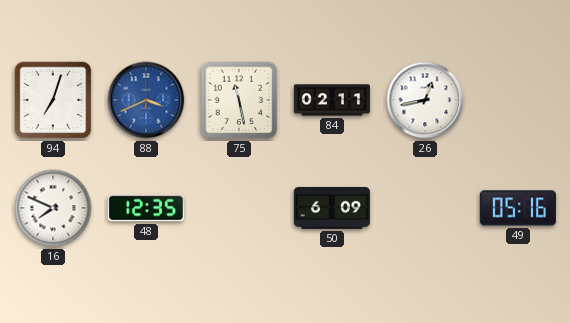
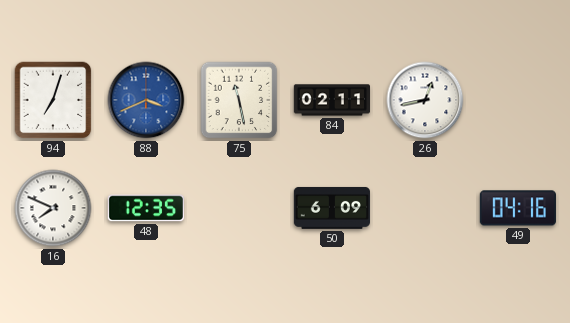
49: 05:16 -> 04:16 (518, 208)
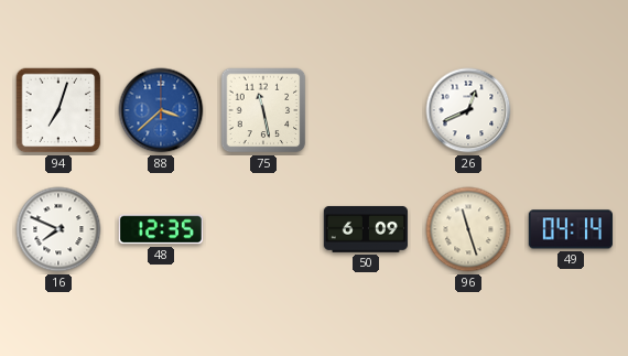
88: 3:41 -> 3:38 (161, 110)
84: 02:11 -> none (331, 100)
26: 12:43 -> 12:41 (468, 110)
96: none -> 11:27 (468, 229)
49: 04:16 -> 04:14 (571, 229)
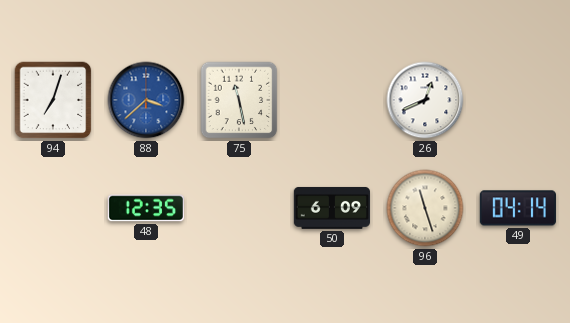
16: 7:49 -> none (58, 229)
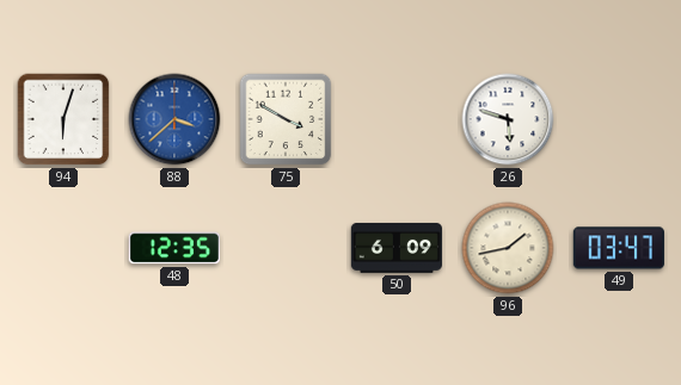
94: 7:03 -> 6:03 (63, 119)
75: 11:28 -> 3:50 (286, 119)
26: 12:41 -> 5:48 (508, 119)
96: 11:27 -> 1:43 (508, 248)
49: 04:14 -> 03:47 (619, 248)
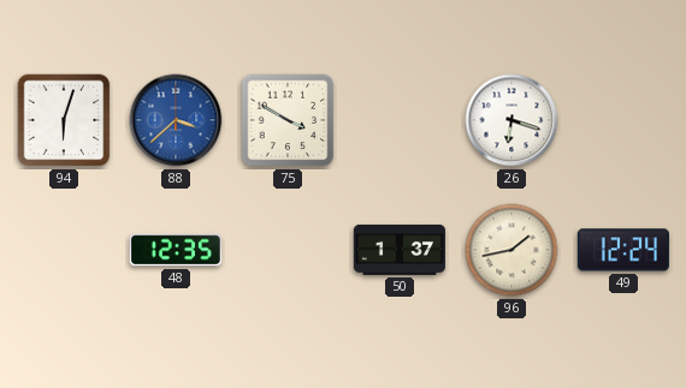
26: 5:48 -> 6:18 (511, 120)
50: 6:09 -> 1:37 (400, 250)
49: 03:47 -> 12:24 (623, 250)
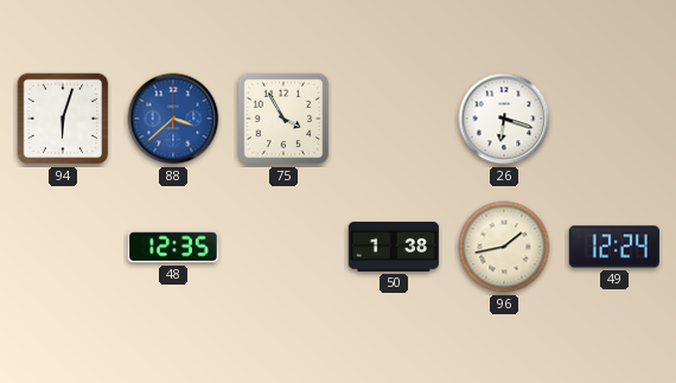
75: 3:50 -> 3:55 (283, 119)
50: 1:37 -> 1:38 (394, 247)
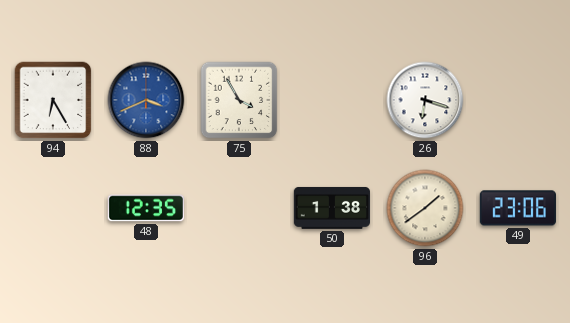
94: 6:03 -> 6:25 (53, 100)
88: 3:38 -> 3:41 (146, 100)
96: 1:43 -> 1:39 (425, 208)
49: 12:24 -> 23:06 (518, 208)
